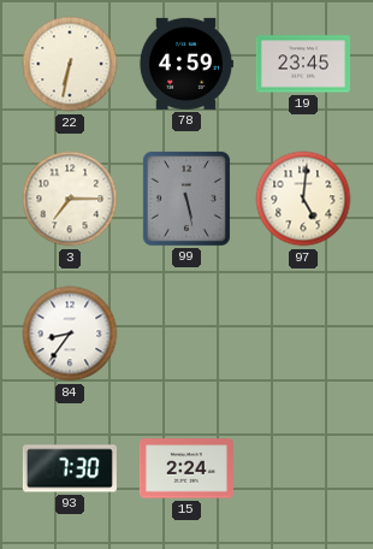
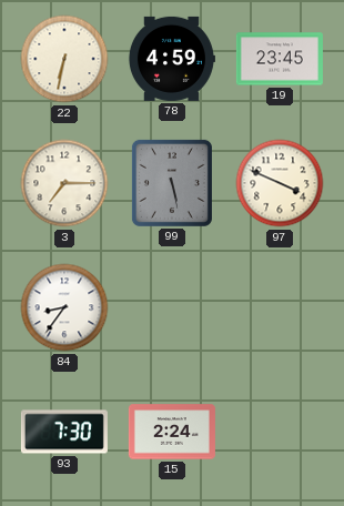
97: 5:01 -> 3:49 (280, 183)
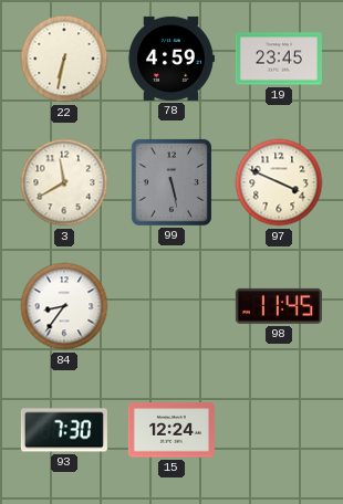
3: 7:15 -> 11:40 (64, 182)
98: none -> 11:45 (279, 306)
15: 2:24 -> 12:24 (171, 430)
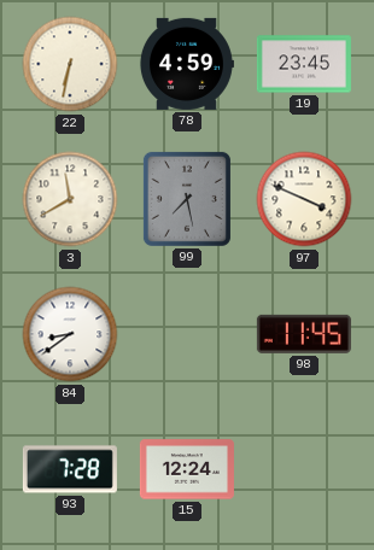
99: 5:28 -> 7:28 (187, 199)
84: 8:36 -> 8:39 (70, 334)
93: 7:30 -> 7:28 (70, 469)
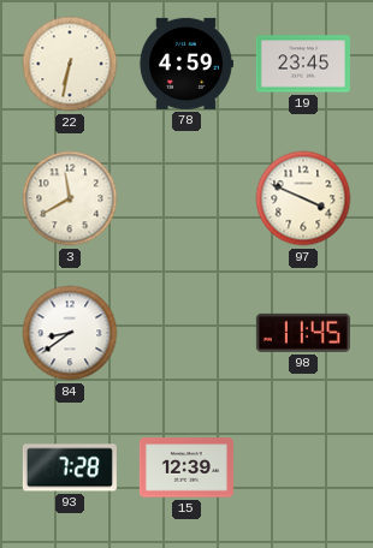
99: 7:28 -> none (187, 199)
15: 12:24 -> 12:39 (186, 467)
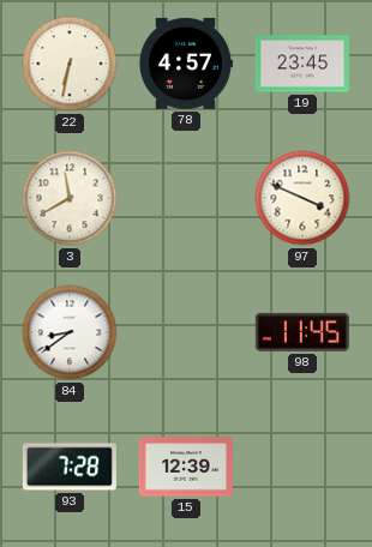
78: 4:59 -> 4:57 (185, 64)
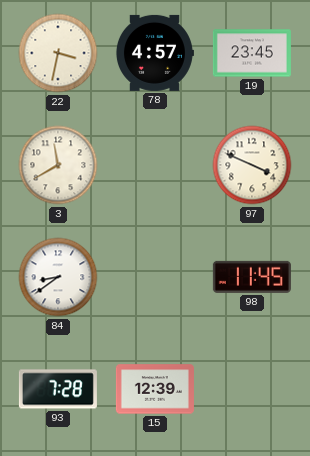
22: 6:32 -> 3:32 (58, 53)
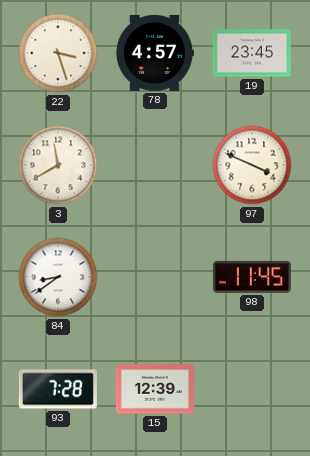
22: 3:32 -> 3:27 (58, 53)
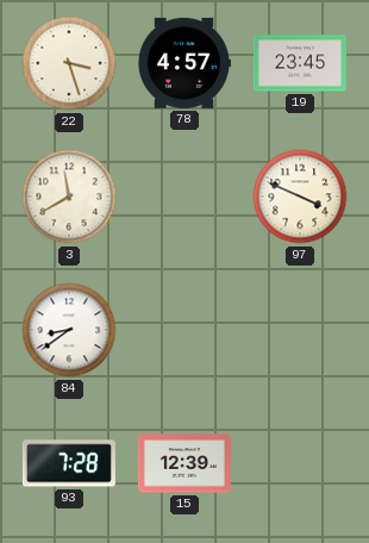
98: 11:45 -> none (252, 277)
